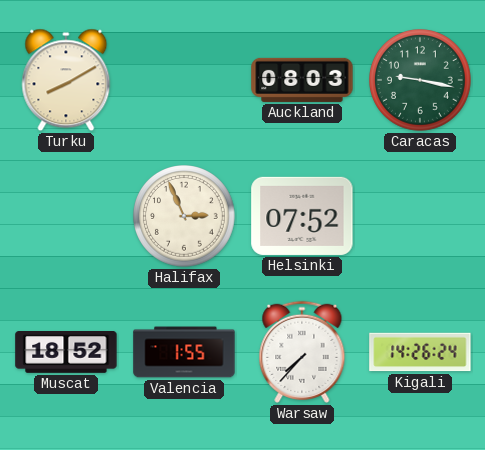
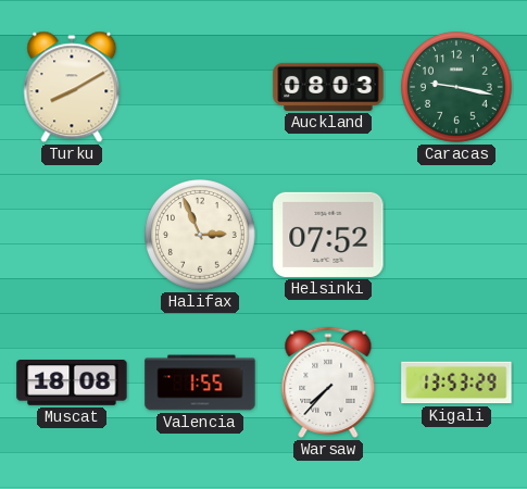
Muscat: 18:52 -> 18:08 (72, 384)
Kigali: 14:26 -> 13:53 (456, 383)
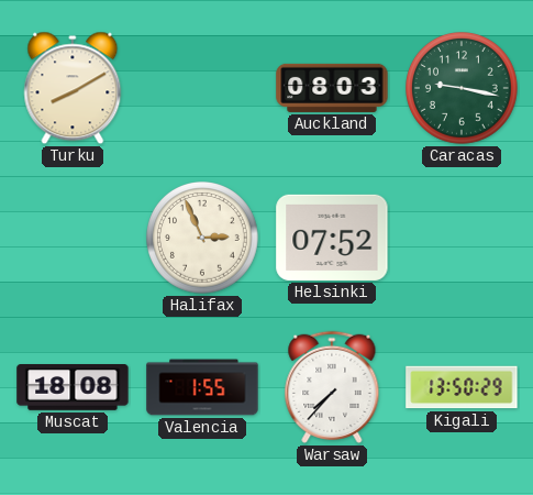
Kigali: 13:53 -> 13:50 (462, 387)
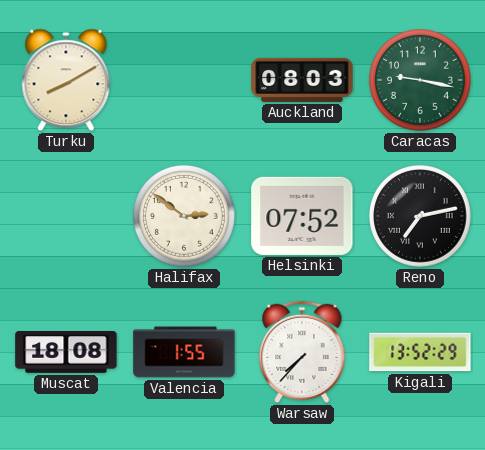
Halifax: 2:56 -> 2:51 (185, 217)
Reno: none -> 7:13 (421, 217)
Kigali: 13:50 -> 13:52 (420, 352)
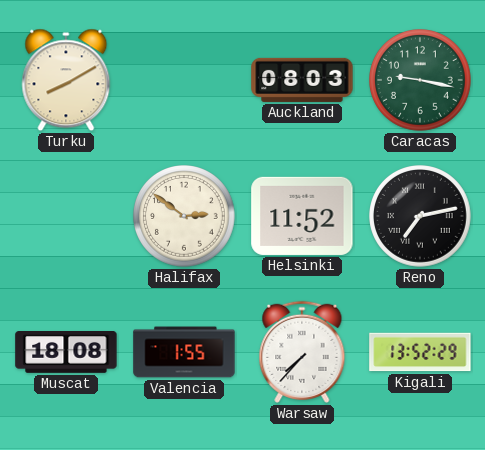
Helsinki: 07:52 -> 11:52 (302, 216)
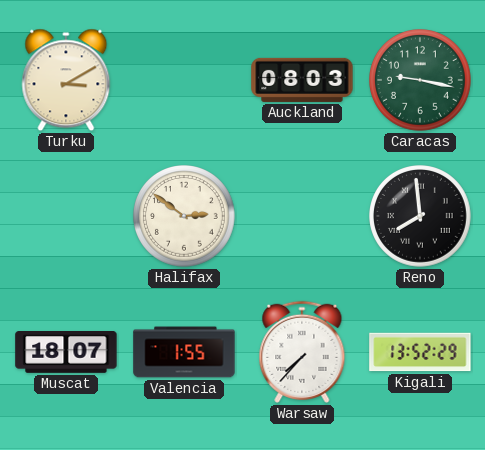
Turku: 8:10 -> 3:10 (66, 80)
Helsinki: 11:52 -> none (302, 216)
Reno: 7:13 -> 7:59 (421, 217)
Muscat: 18:08 -> 18:07 (66, 353)
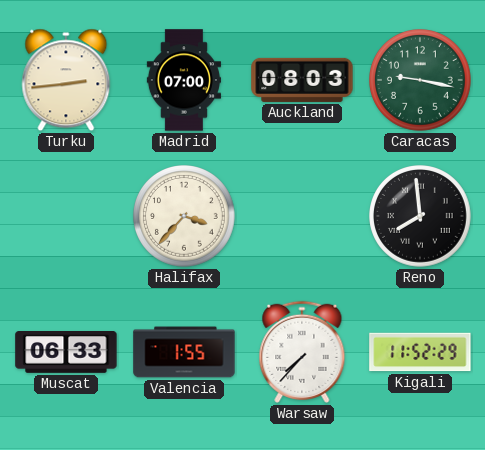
Turku: 3:10 -> 2:44 (66, 80)
Madrid: none -> 07:00 (183, 80)
Halifax: 2:51 -> 3:37 (185, 217)
Muscat: 18:07 -> 06:33 (66, 353)
Kigali: 13:52 -> 11:52 (420, 352)
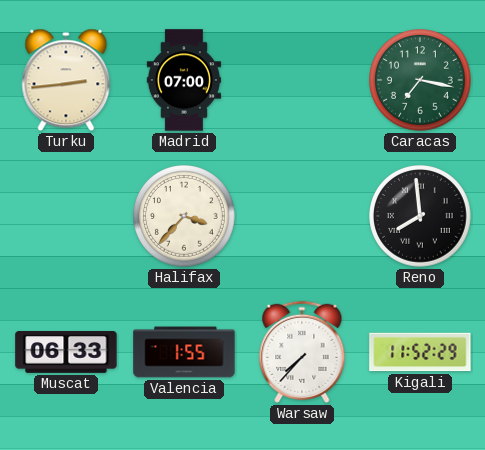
Auckland: 08:03 -> none (302, 80)
Caracas: 9:17 -> 7:17 (421, 81)
